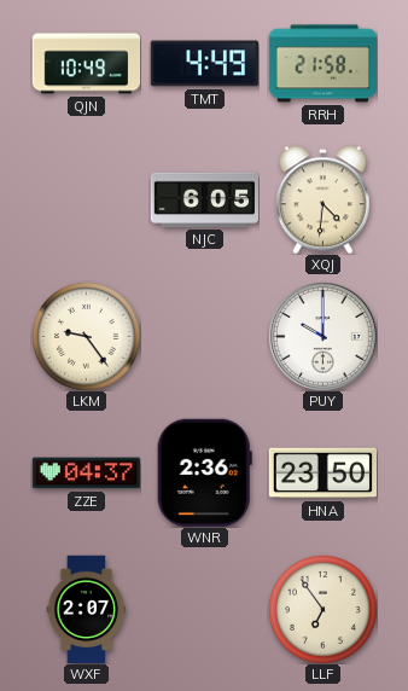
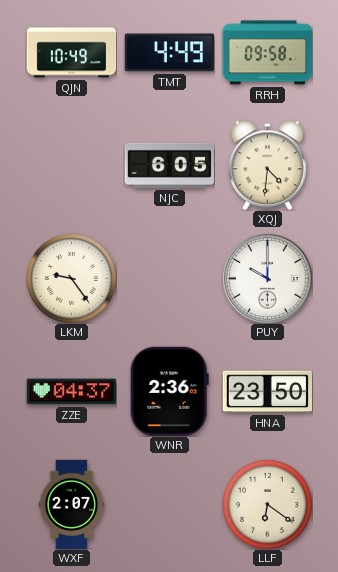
RRH: 21:58 -> 09:58 (267, 53)
LLF: 6:54 -> 6:21 (267, 504)
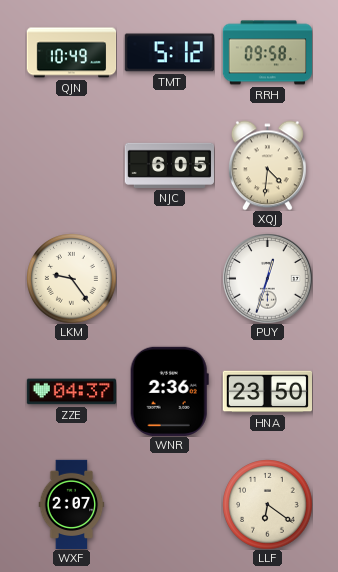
TMT: 4:49 -> 5:12 (169, 53)
PUY: 10:00 -> 12:33 (267, 278)
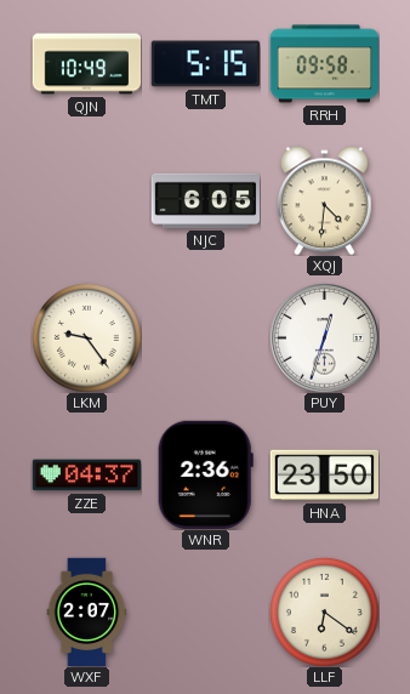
TMT: 5:12 -> 5:15 (205, 64)
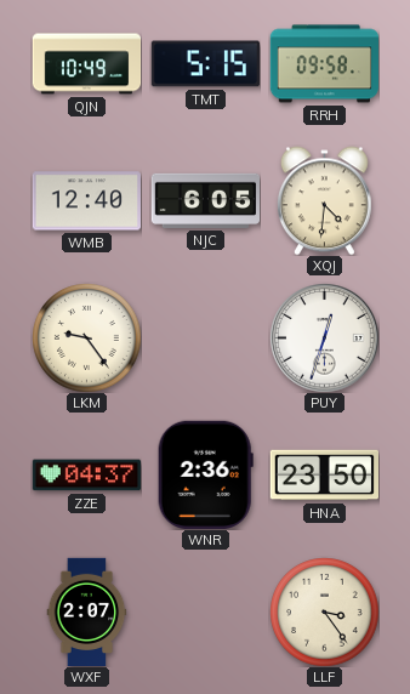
WMB: none -> 12:40 (86, 201)
LLF: 6:21 -> 3:24 (324, 611)
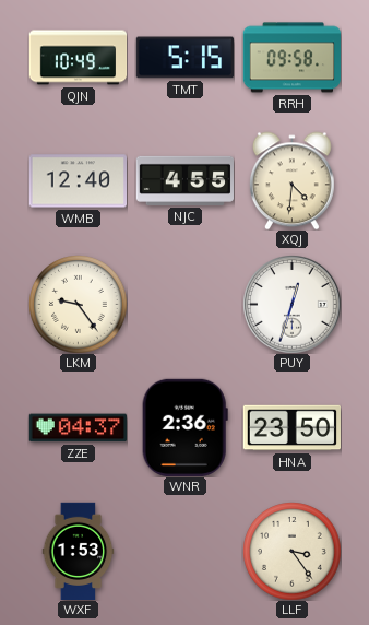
NJC: 6:05 -> 4:55 (184, 180)
WXF: 2:07 -> 1:53 (79, 551)
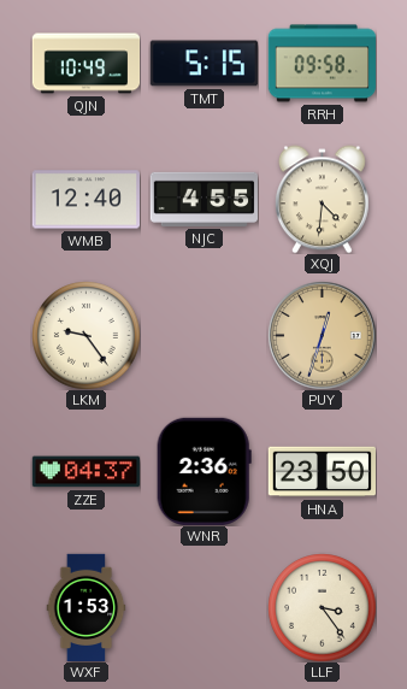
PUY dial: white -> champagne (322, 335)
